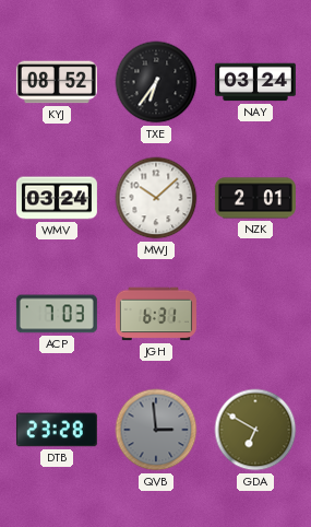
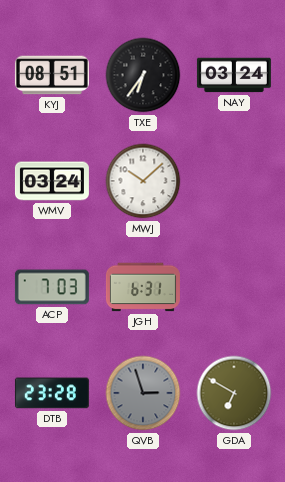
KYJ: 08:52 -> 08:51 (52, 75)
NZK: 2:01 -> none (255, 198)
QVB: 2:59 -> 2:57 (143, 393)
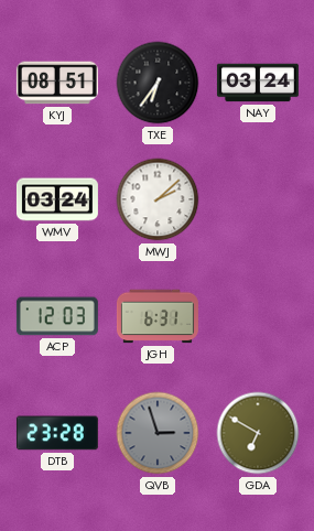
MWJ: 10:08 -> 2:08 (158, 199)
ACP: 7:03 -> 12:03 (57, 316)
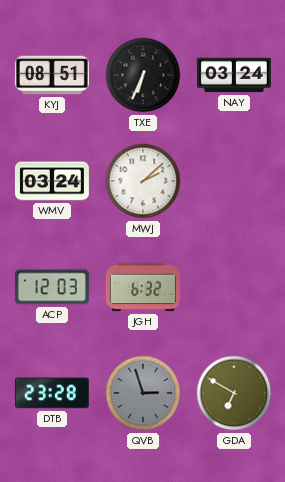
TXE: 6:36 -> 6:34 (143, 75)
JGH: 6:31 -> 6:32 (143, 287)
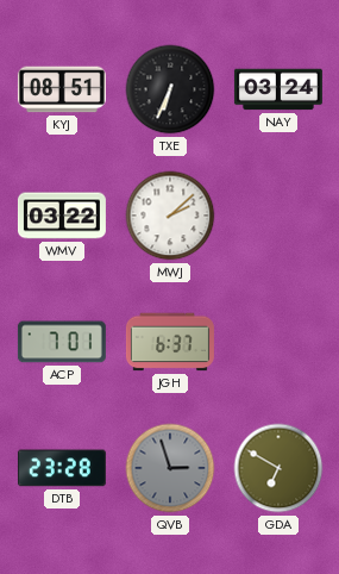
WMV: 03:24 -> 03:22 (62, 216)
ACP: 12:03 -> 7:01 (62, 342)
JGH: 6:32 -> 6:37 (170, 342)
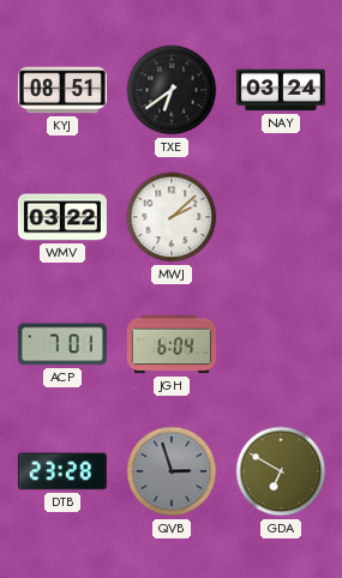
TXE: 6:34 -> 6:39 (172, 90)
JGH: 6:37 -> 6:04 (172, 344)
